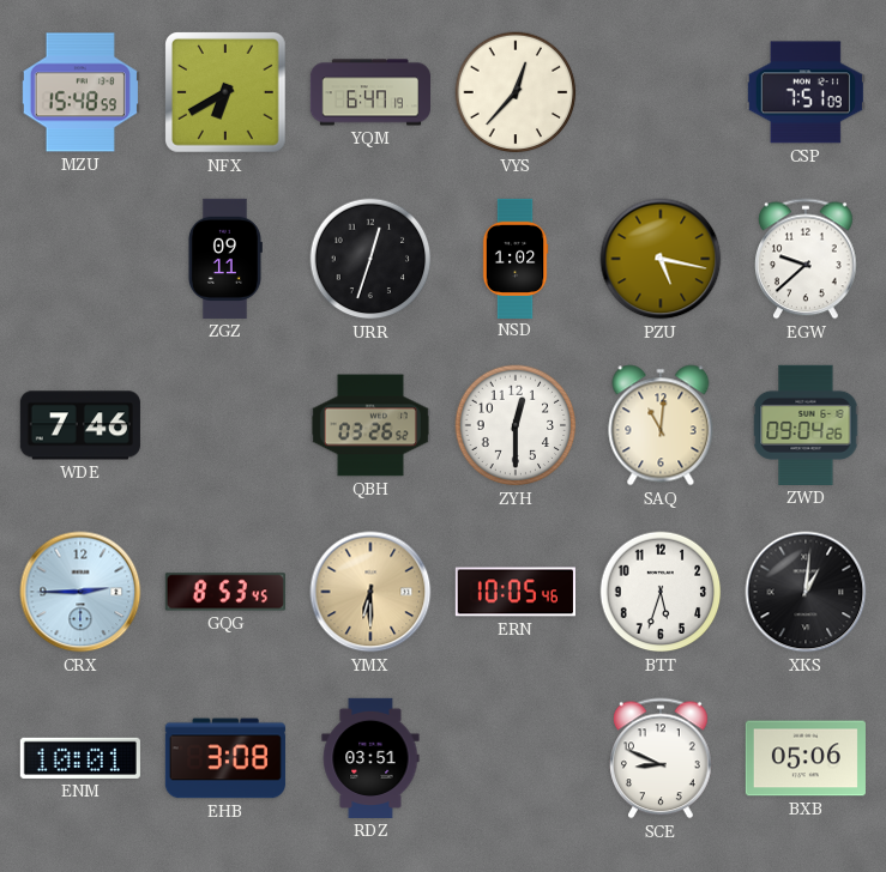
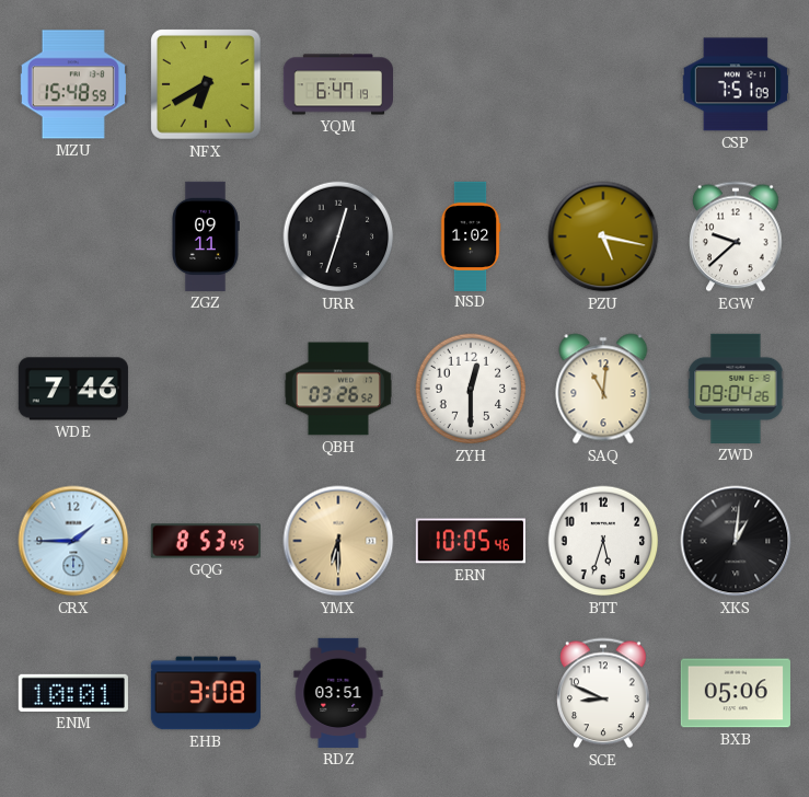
VYS: 12:37 -> none (516, 92)
CRX: 2:45 -> 1:45 (73, 541)
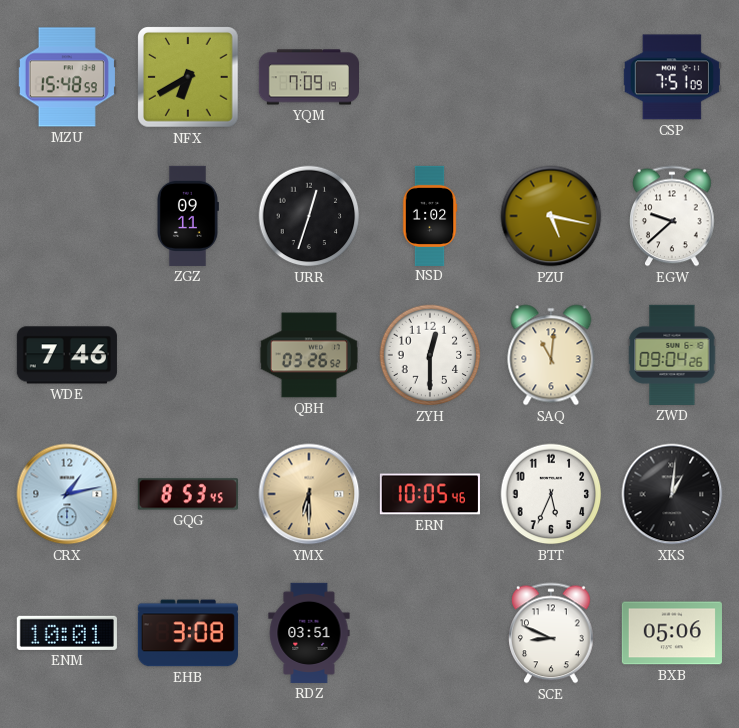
YQM: 6:47 -> 7:09 (308, 77)
CRX: 1:45 -> 1:13 (67, 494)
BTT: 5:33 -> 5:34 (551, 494)
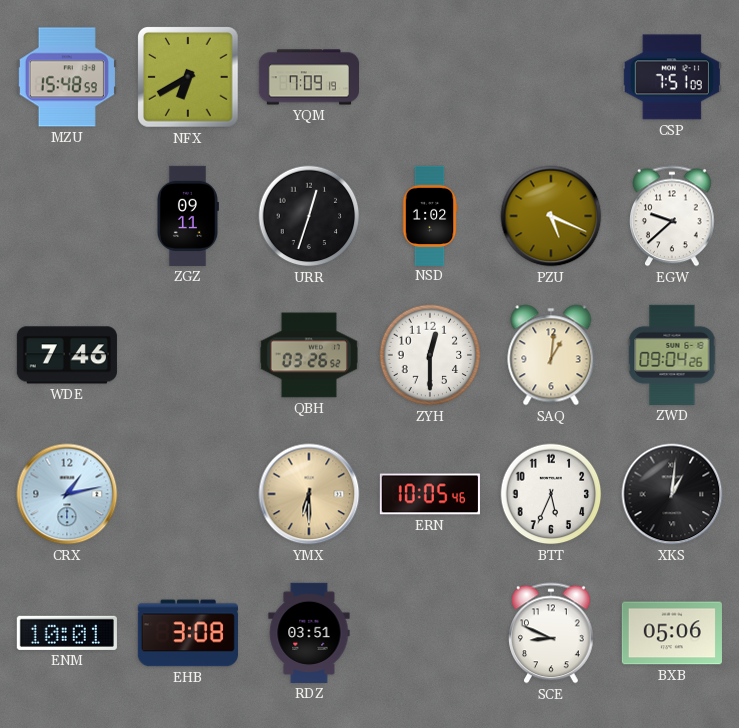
PZU: 5:17 -> 5:19 (551, 216)
SAQ: 11:01 -> 1:01 (551, 355)
GQG: 8:53 -> none (188, 494)
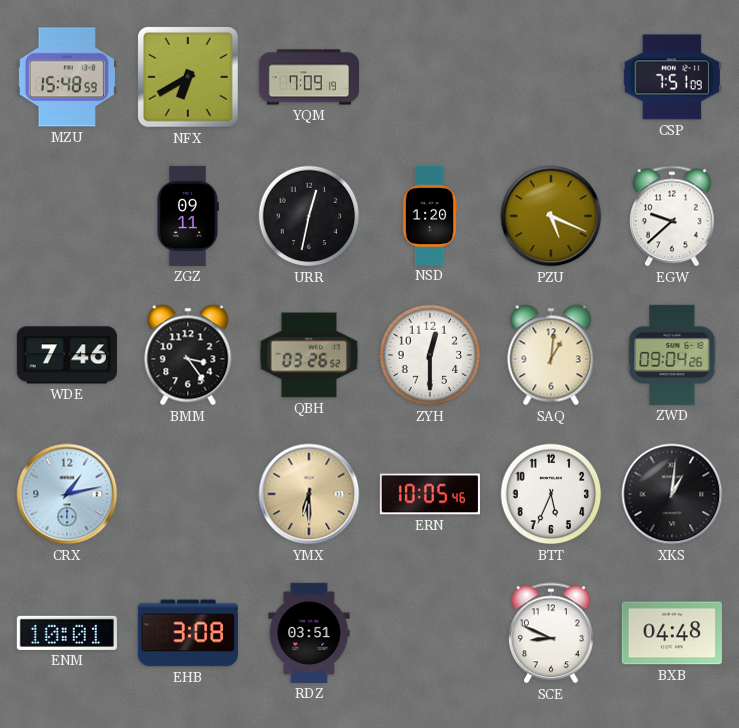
URR: 12:33 -> 12:32 (309, 216)
NSD: 1:02 -> 1:20 (430, 215)
BMM: none -> 3:24 (188, 355)
BXB: 05:06 -> 04:48 (672, 633)
